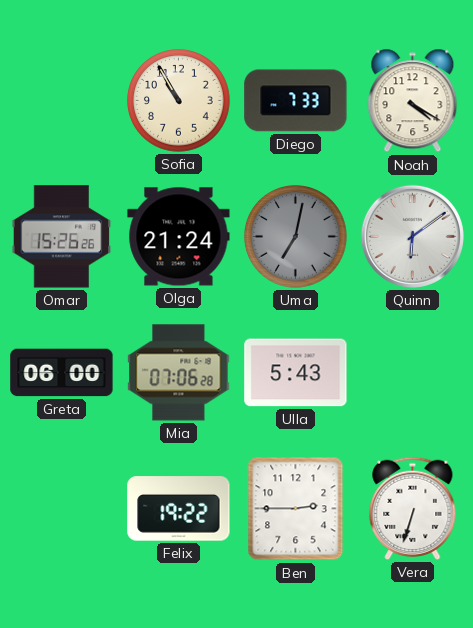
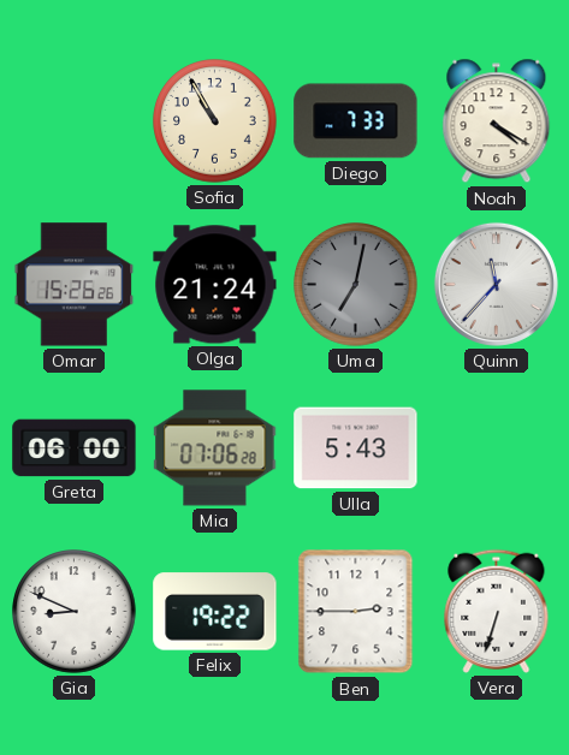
Quinn: 6:09 -> 11:37 (496, 284)
Gia: none -> 8:49 (75, 612)
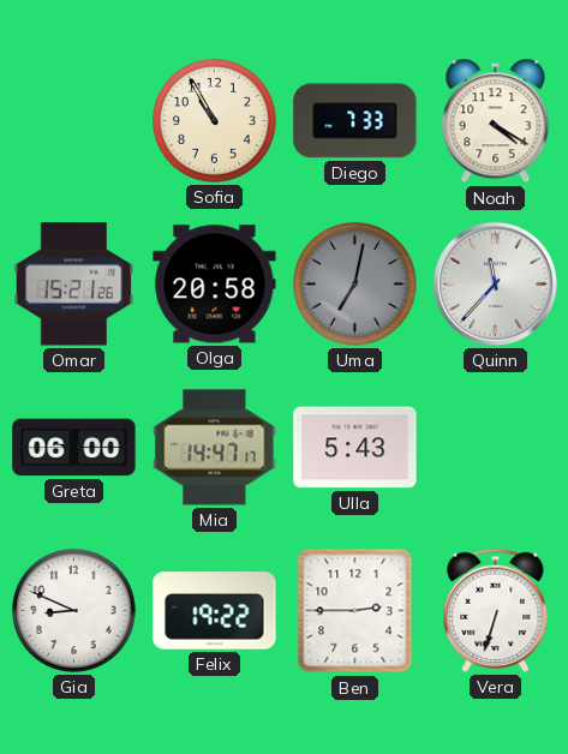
Omar: 15:26 -> 15:21 (74, 285)
Olga: 21:24 -> 20:58 (215, 285)
Mia: 07:06 -> 14:47 (215, 448)
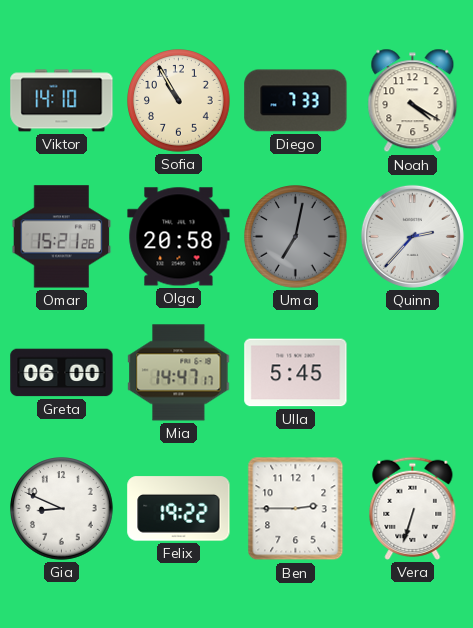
Viktor: none -> 14:10 (62, 101)
Quinn: 11:37 -> 2:37 (412, 236)
Ulla: 5:43 -> 5:45 (296, 373)
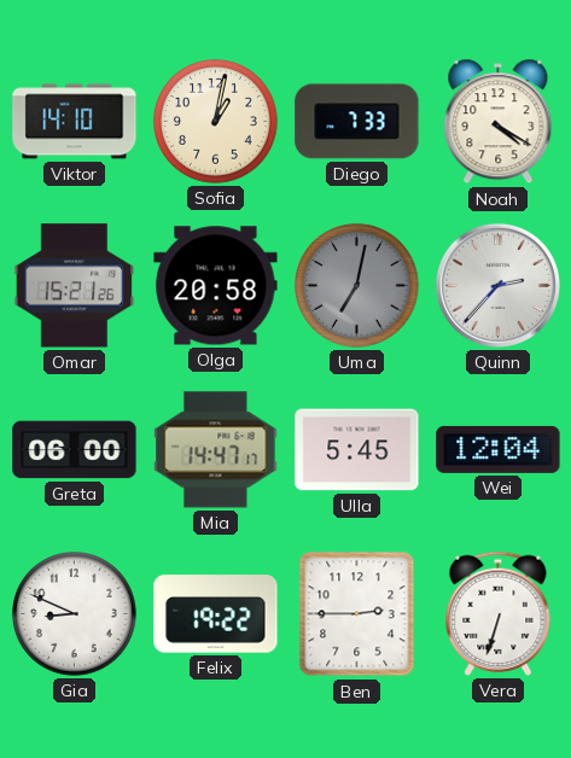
Sofia: 10:55 -> 1:02 (216, 122)
Wei: none -> 12:04 (499, 449)
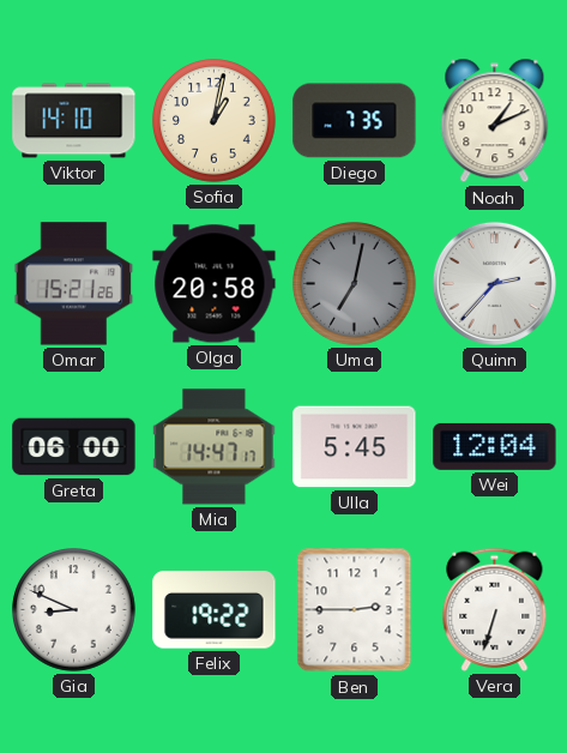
Diego: 7:33 -> 7:35 (355, 121)
Noah: 4:20 -> 1:11 (495, 121)
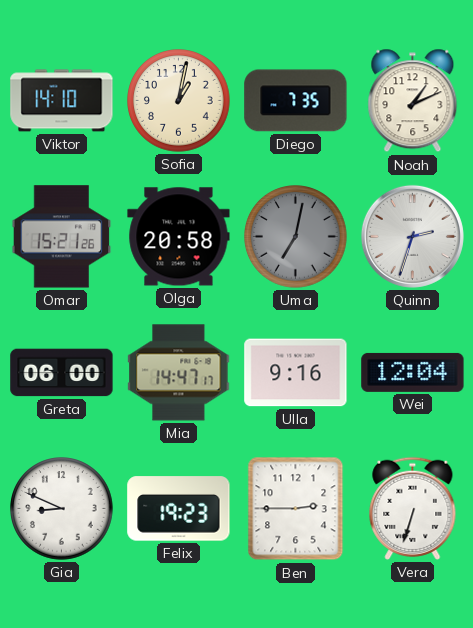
Quinn: 2:37 -> 2:33 (412, 236)
Ulla: 5:45 -> 9:16 (296, 373)
Felix: 19:22 -> 19:23 (179, 509)
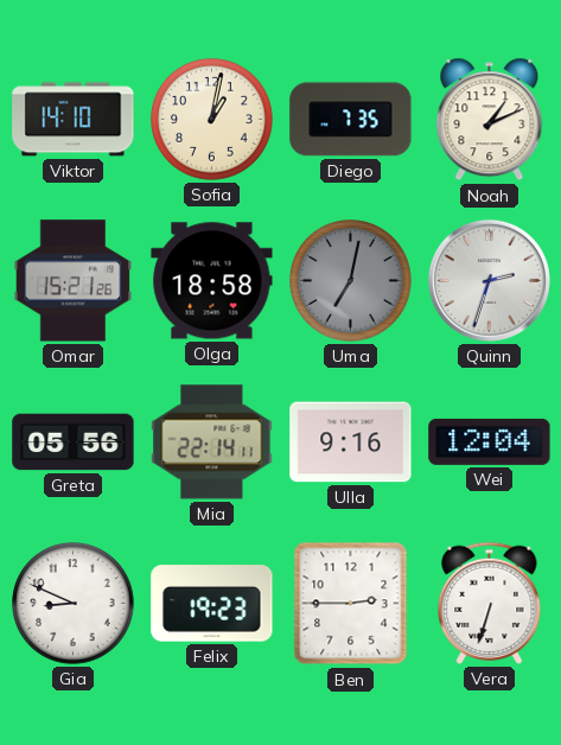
Olga: 20:58 -> 18:58 (212, 281)
Greta: 06:00 -> 05:56 (74, 442)
Mia: 14:47 -> 22:14 (212, 442)
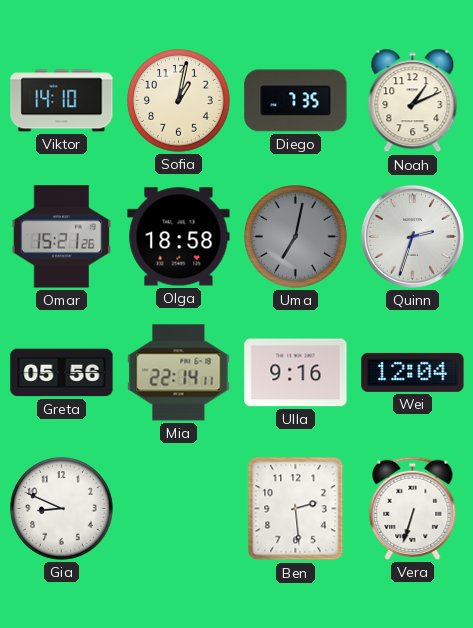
Felix: 19:23 -> none (212, 604)
Ben: 2:45 -> 2:29 (296, 509)
